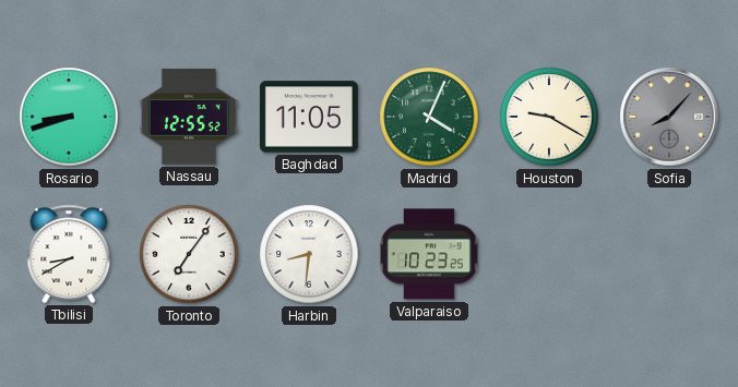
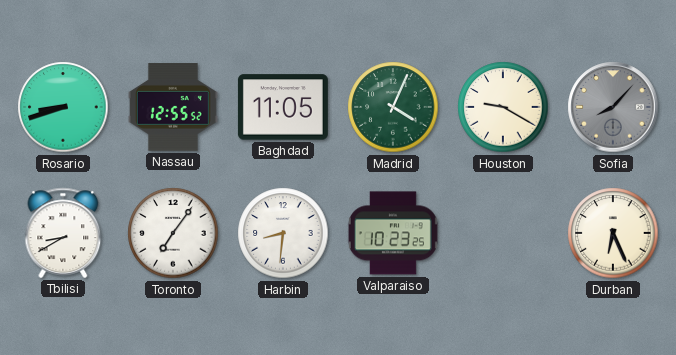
Durban: none -> 6:26 (613, 233)
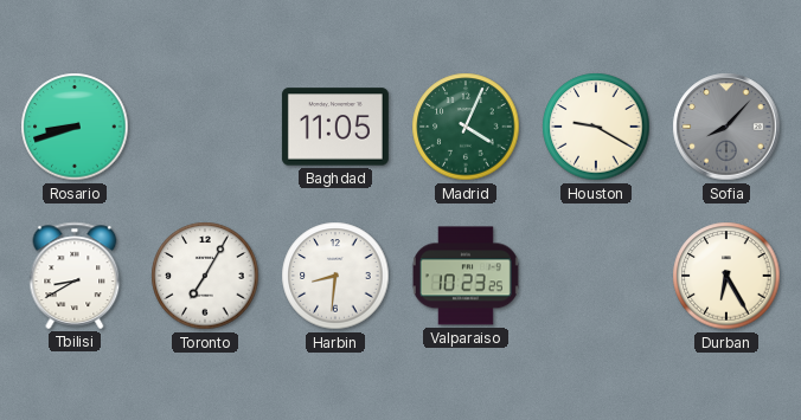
Nassau: 12:55 -> none (173, 107)
Toronto: 7:06 -> 7:05 (205, 276)
Durban: 6:26 -> 6:25 (726, 276)
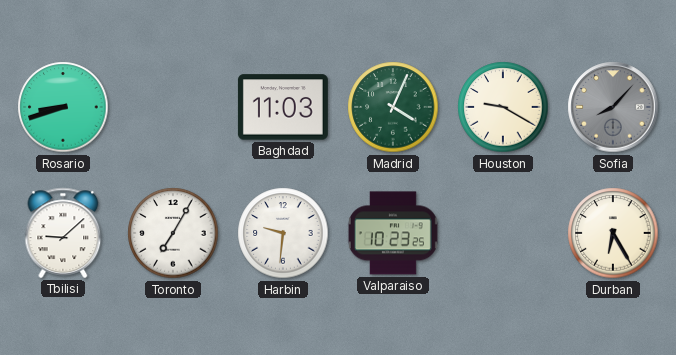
Baghdad: 11:05 -> 11:03 (283, 107)
Tbilisi: 8:40 -> 9:08 (63, 233)
Harbin: 8:31 -> 9:31 (283, 233)
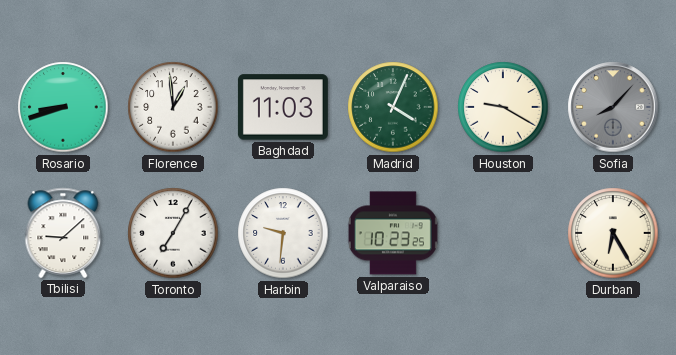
Florence: none -> 12:59 (173, 107)
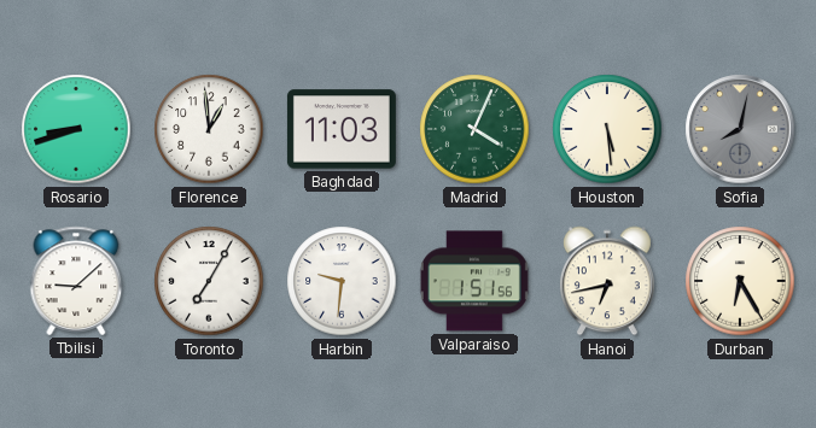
Houston: 9:20 -> 5:29 (607, 129)
Sofia: 8:07 -> 8:02 (740, 129)
Valparaiso: 10:23 -> 1:51 (474, 281)
Hanoi: none -> 6:43 (607, 281)
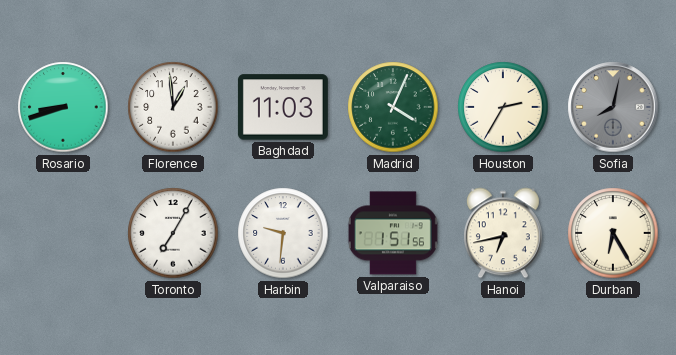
Houston: 5:29 -> 2:35 (503, 107)
Tbilisi: 9:08 -> none (76, 281)
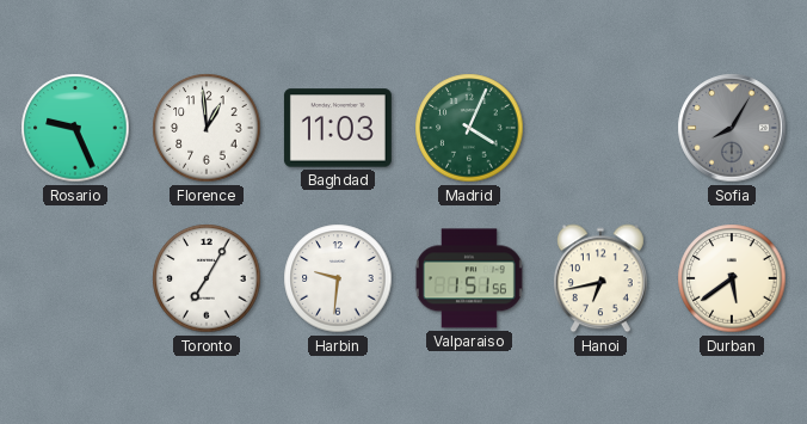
Rosario: 8:42 -> 9:26 (75, 128)
Houston: 2:35 -> none (503, 107)
Sofia: 8:02 -> 8:05 (732, 128)
Durban: 6:25 -> 5:39 (732, 278)
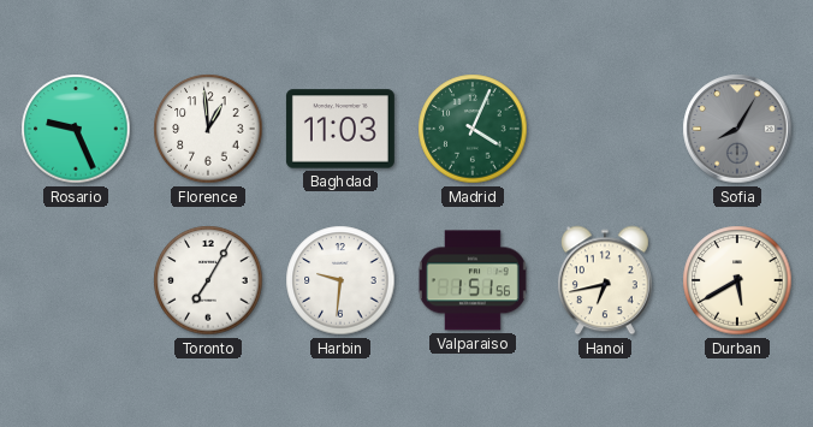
Durban: 5:39 -> 5:40 (737, 280)
